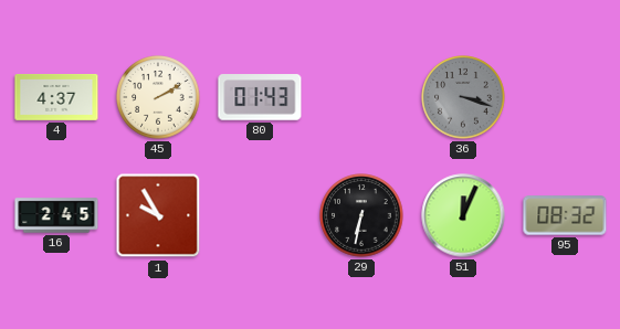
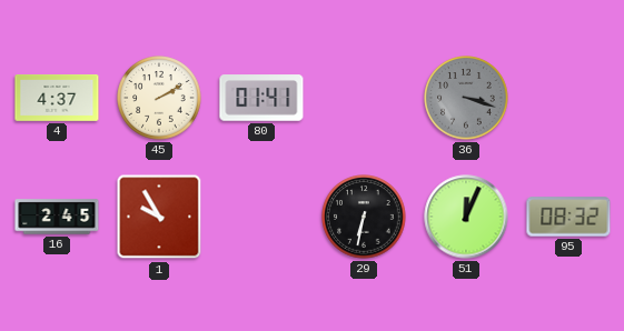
80: 01:43 -> 01:41 (261, 98)
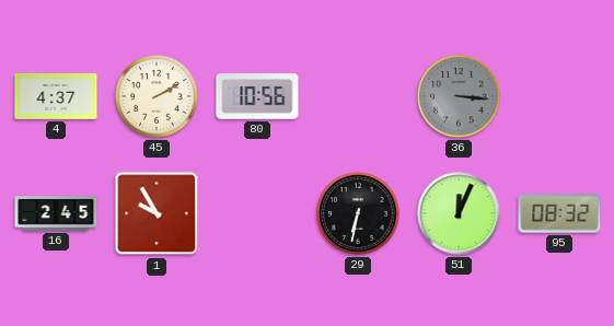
80: 01:41 -> 10:56 (257, 96)
36: 3:18 -> 3:16 (459, 96)
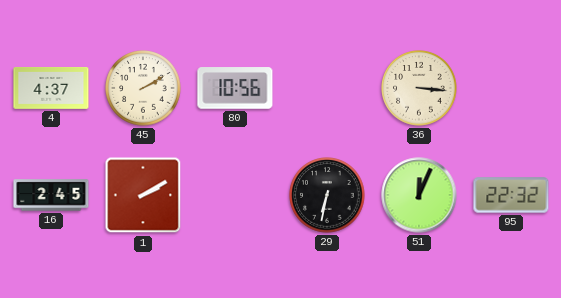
36 dial: grey -> cream (419, 88)
1: 9:55 -> 2:10 (143, 195)
95: 08:32 -> 22:32 (511, 195)
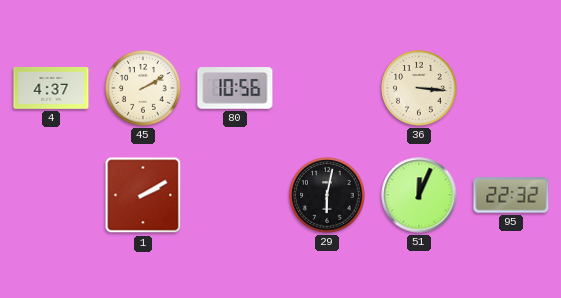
16: 2:45 -> none (51, 195)
29: 6:32 -> 6:02 (327, 195)
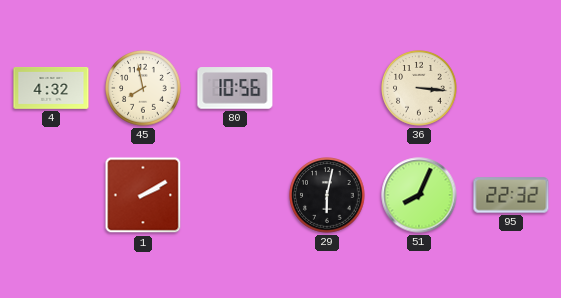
4: 4:37 -> 4:32 (51, 89)
45: 2:10 -> 7:58 (143, 88)
51: 12:04 -> 8:04 (419, 195)
